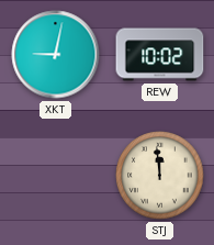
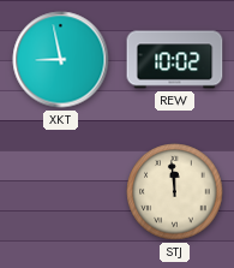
XKT: 9:02 -> 8:58 (61, 60)
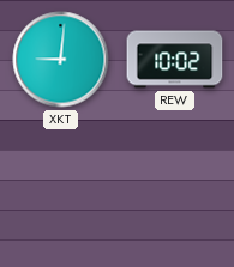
XKT: 8:58 -> 9:01 (61, 60)
STJ: 11:59 -> none (175, 192)
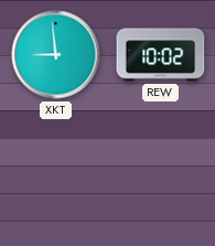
XKT: 9:01 -> 8:59 (56, 55)
